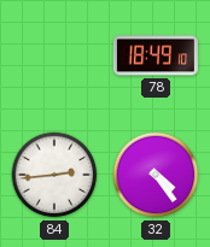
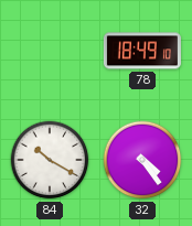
84: 2:44 -> 10:20 (50, 160)
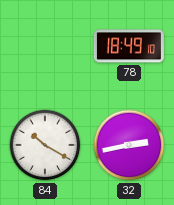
32: 4:24 -> 2:43 (129, 145)
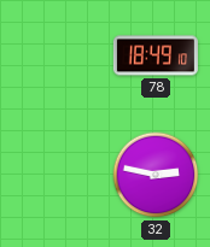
84: 10:20 -> none (45, 145)
32: 2:43 -> 2:47 (156, 175)
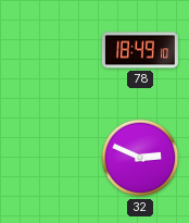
32: 2:47 -> 2:49 (140, 158)
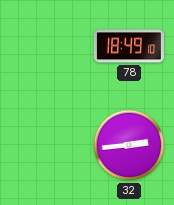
32: 2:49 -> 2:44 (129, 145)
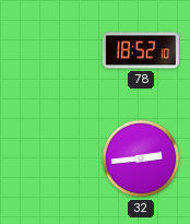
78: 18:49 -> 18:52 (141, 50)
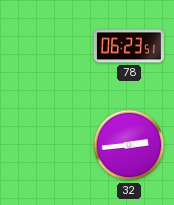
78: 18:52 -> 06:23 (129, 46)
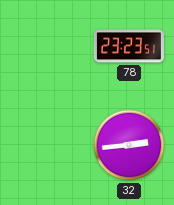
78: 06:23 -> 23:23 (129, 46)
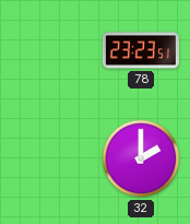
32: 2:44 -> 2:00 (141, 158)
